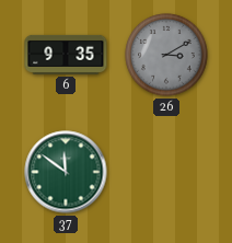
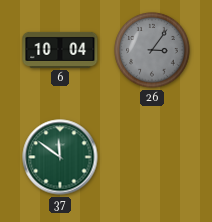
6: 9:35 -> 10:04 (60, 50)
26: 3:10 -> 3:06 (152, 50)
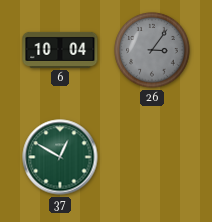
37: 11:51 -> 12:50 (60, 157)
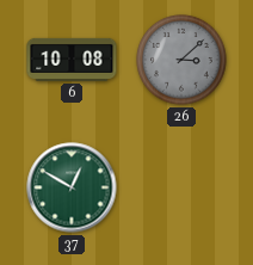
6: 10:04 -> 10:08 (72, 60)
26: 3:06 -> 3:08 (181, 60)
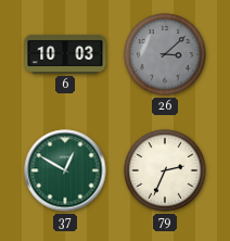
6: 10:08 -> 10:03 (65, 54)
79: none -> 2:34 (165, 170)
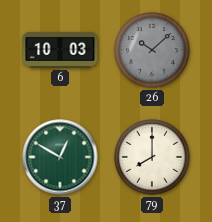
26: 3:08 -> 10:08 (152, 50)
79: 2:34 -> 8:00 (152, 157)
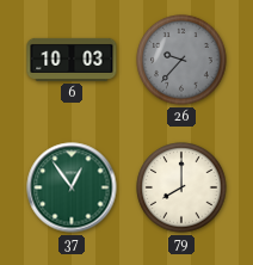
26: 10:08 -> 9:37 (181, 60)
37: 12:50 -> 12:54 (72, 187)
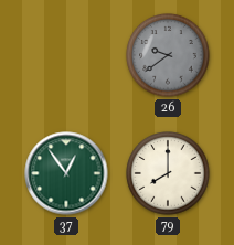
6: 10:03 -> none (72, 60)
26: 9:37 -> 9:39 (168, 55)
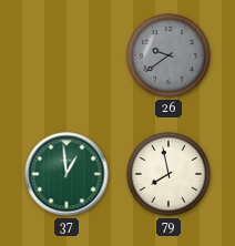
37: 12:54 -> 12:59 (67, 174)
79: 8:00 -> 7:58 (168, 174)
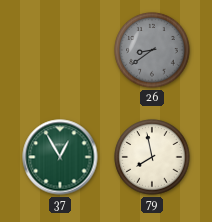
26: 9:39 -> 8:39 (152, 50)
37: 12:59 -> 12:55 (60, 157)
